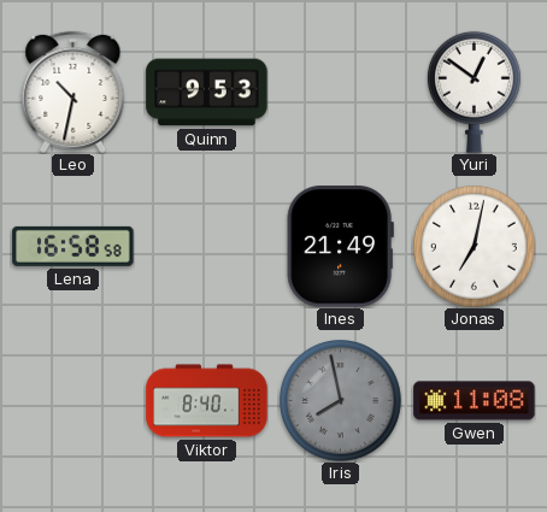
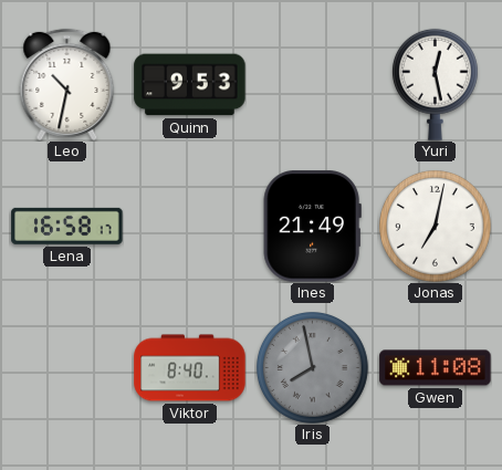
Yuri: 12:51 -> 12:28 (435, 84)
Lena: 16:58:58 -> 16:58:17 (67, 226)
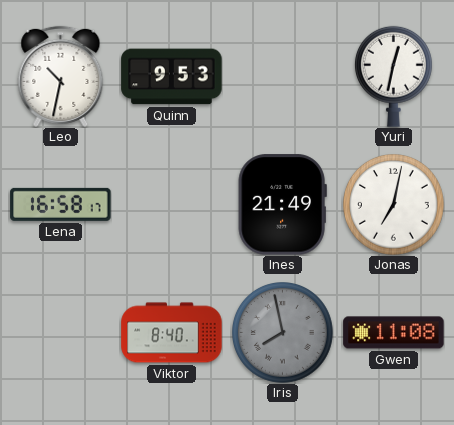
Yuri: 12:28 -> 12:32 (393, 76)
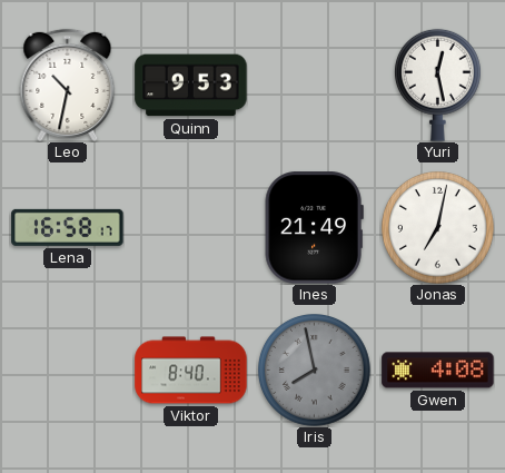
Yuri: 12:32 -> 12:28 (437, 85)
Gwen: 11:08 -> 4:08 (438, 371)
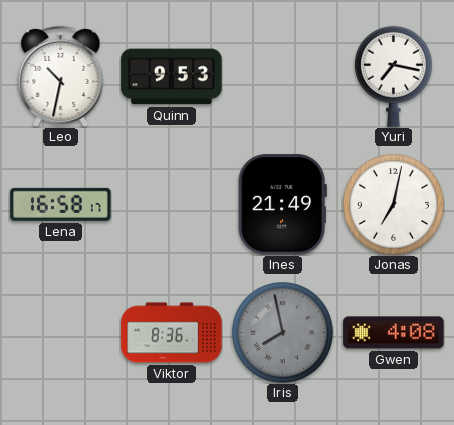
Yuri: 12:28 -> 7:17 (393, 76)
Viktor: 8:40 -> 8:36 (172, 333)
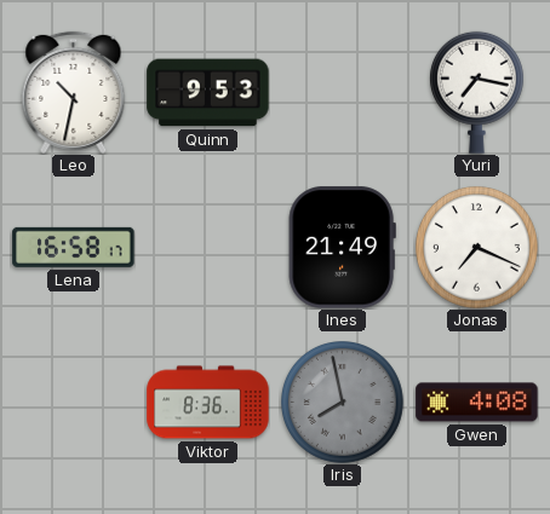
Jonas: 7:02 -> 7:19 (477, 248)
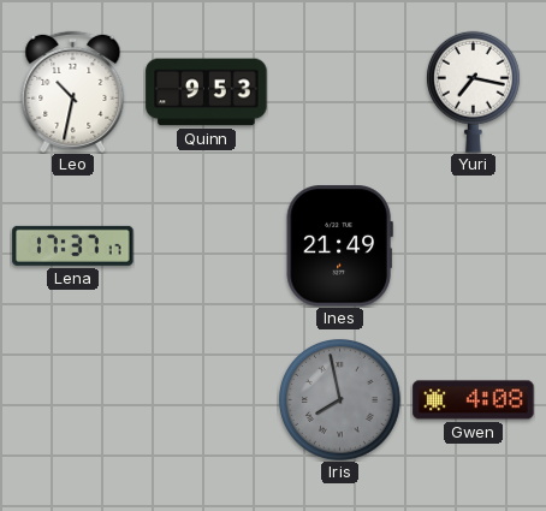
Lena: 16:58 -> 17:37 (73, 245)
Jonas: 7:19 -> none (477, 248)
Viktor: 8:36 -> none (208, 403)
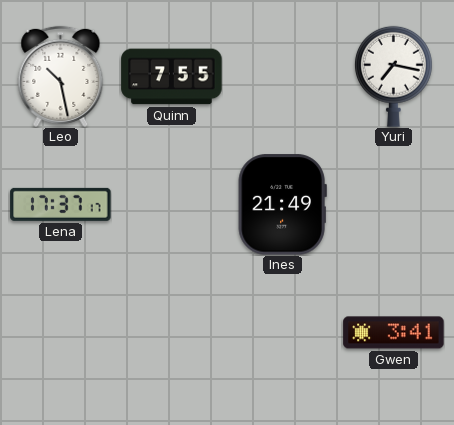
Leo: 10:32 -> 10:28 (61, 76)
Quinn: 9:53 -> 7:55 (172, 77)
Iris: 7:58 -> none (340, 400)
Gwen: 4:08 -> 3:41 (394, 333)
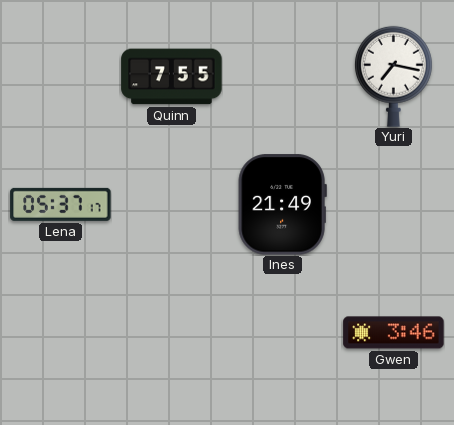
Leo: 10:28 -> none (61, 76)
Lena: 17:37 -> 05:37 (61, 204)
Gwen: 3:41 -> 3:46 (394, 333)
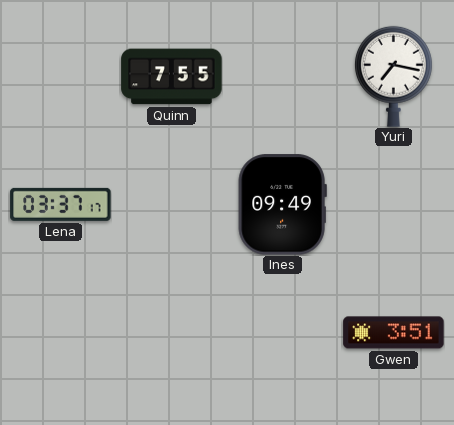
Lena: 05:37 -> 03:37 (61, 204)
Ines: 21:49 -> 09:49 (282, 205)
Gwen: 3:46 -> 3:51 (394, 333)
